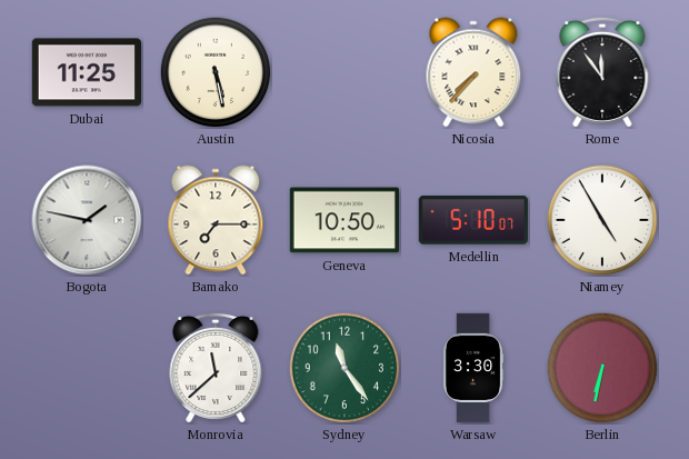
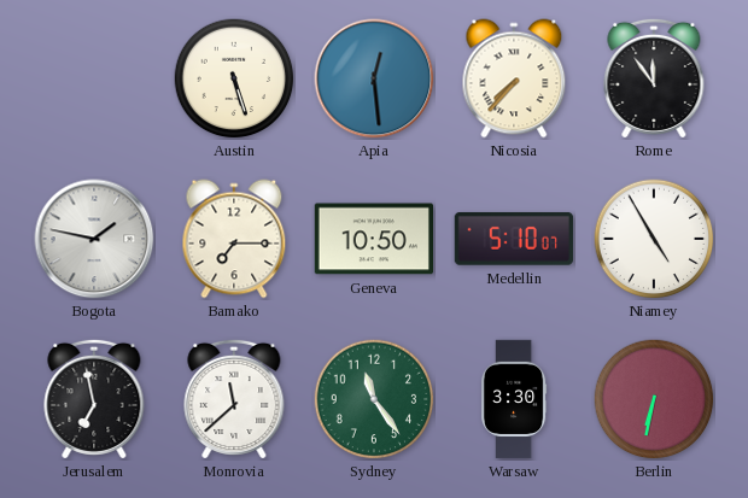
Dubai: 11:25 -> none (86, 72)
Austin: 5:28 -> 5:27 (234, 78)
Apia: none -> 12:29 (374, 78)
Jerusalem: none -> 6:58 (94, 399)
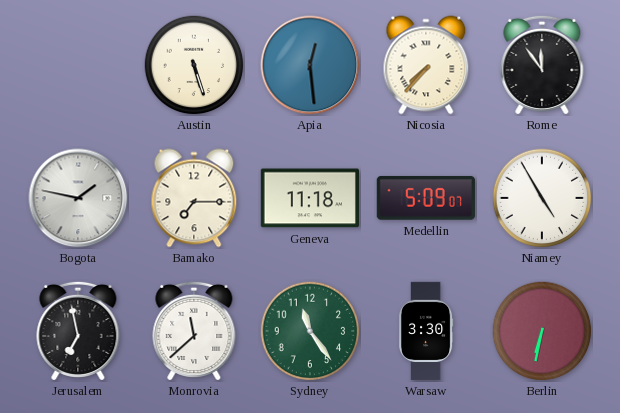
Geneva: 10:50 -> 11:18 (309, 198)
Medellin: 5:10 -> 5:09 (426, 198)
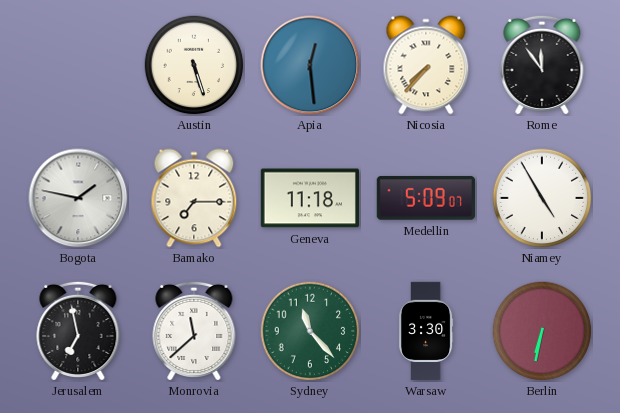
Sydney: 11:24 -> 11:23 (310, 331)
